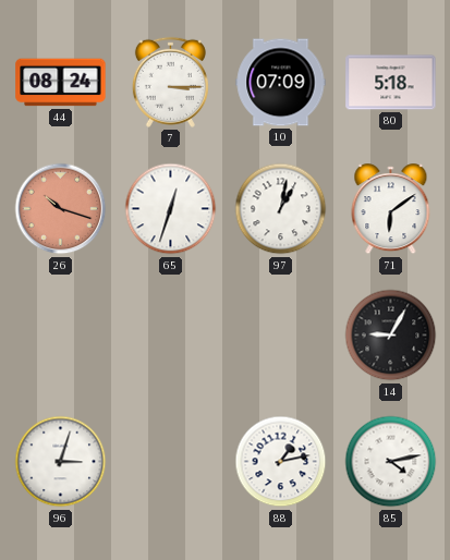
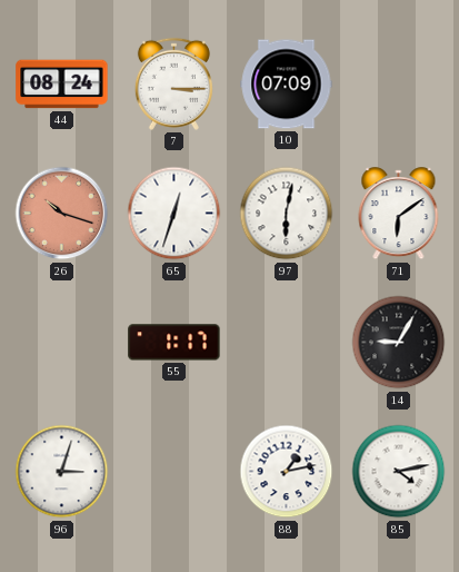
80: 5:18 -> none (391, 83)
97: 1:02 -> 6:02 (287, 214)
55: none -> 1:17 (174, 343)
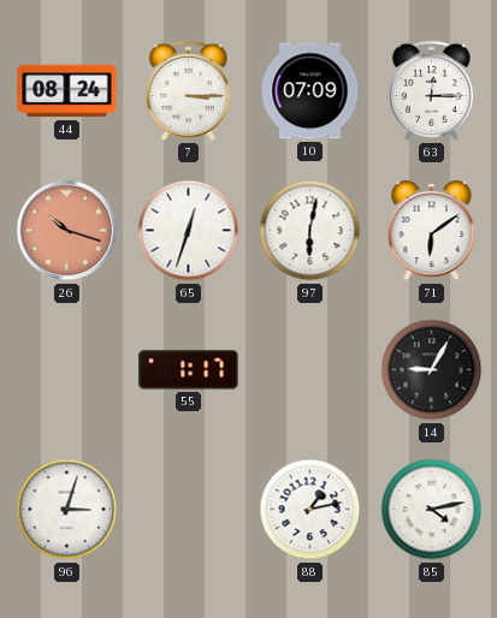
63: none -> 12:15 (431, 90)
